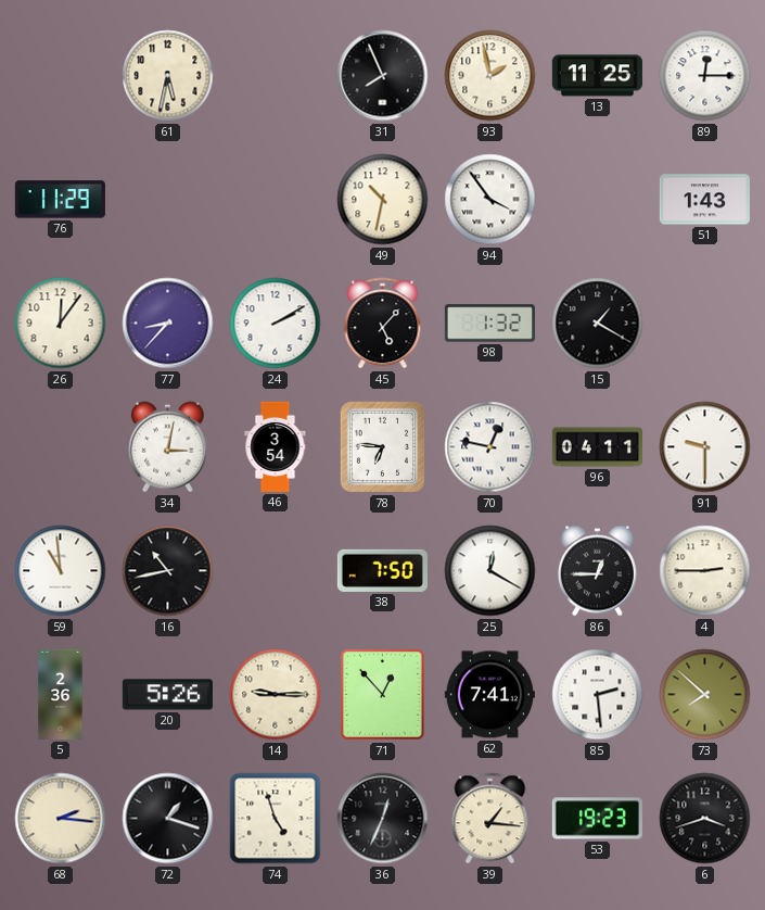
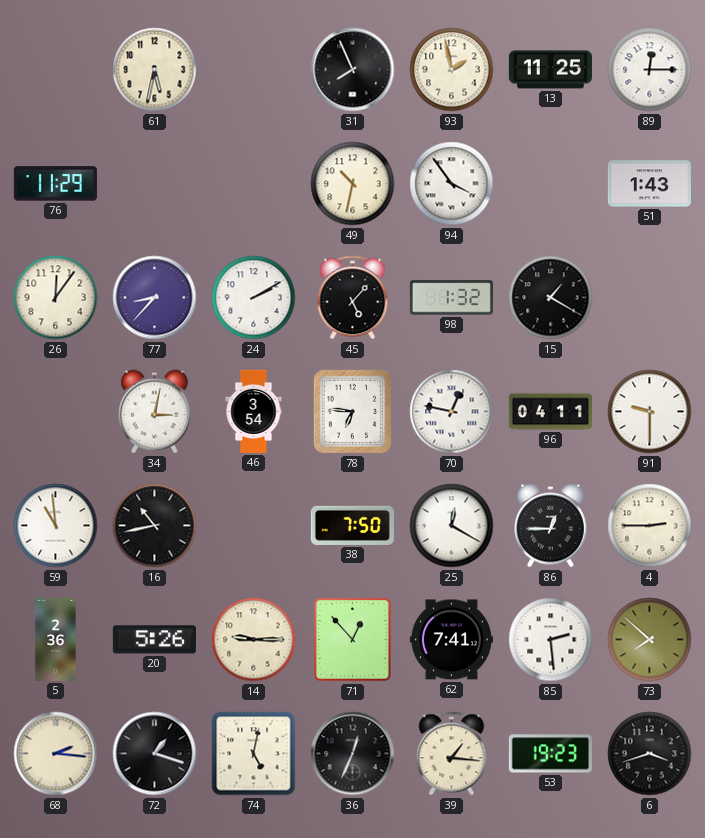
74: 4:57 -> 5:02 (254, 754)
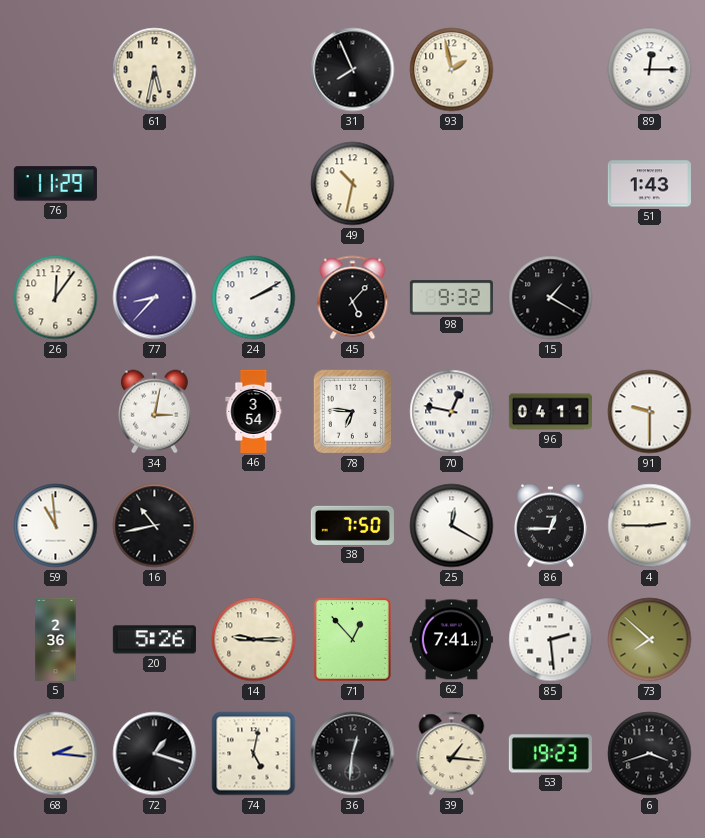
13: 11:25 -> none (550, 70)
94: 3:54 -> none (452, 184)
98: 1:32 -> 9:32 (451, 298)
36: 12:34 -> 12:31 (353, 754)
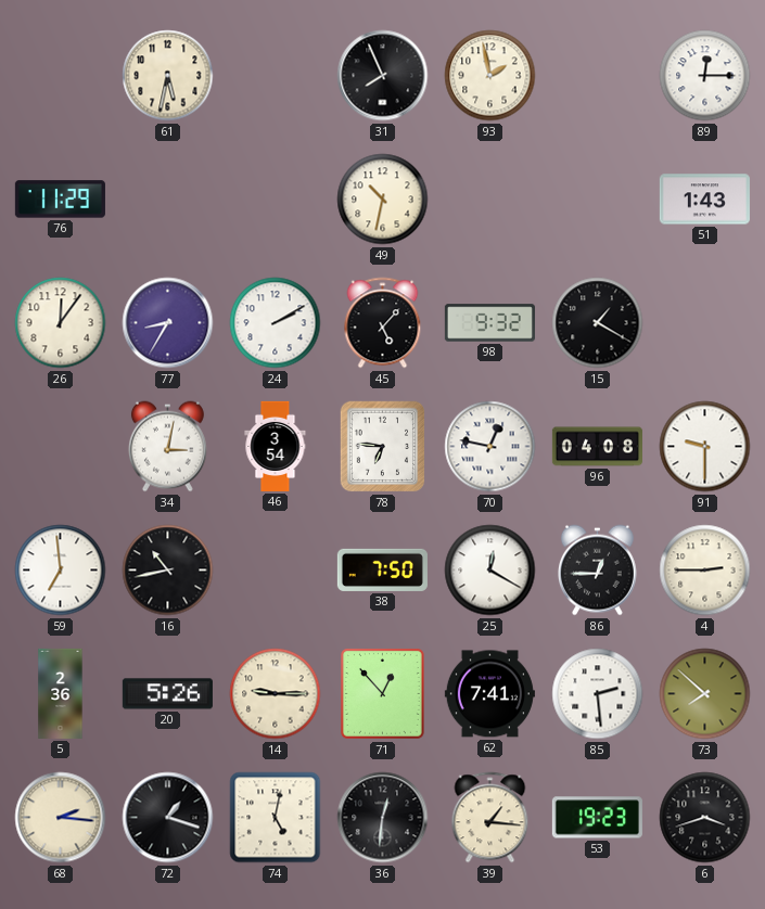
77: 8:37 -> 8:35 (168, 323)
96: 04:11 -> 04:08 (597, 447)
59: 10:59 -> 6:59 (61, 571)
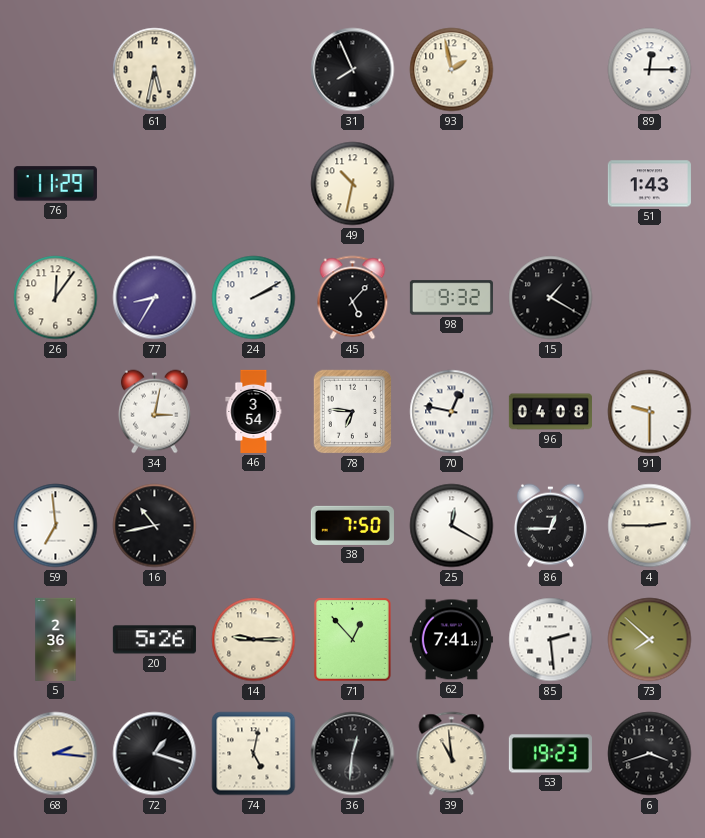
39: 1:16 -> 10:59 (452, 754)
